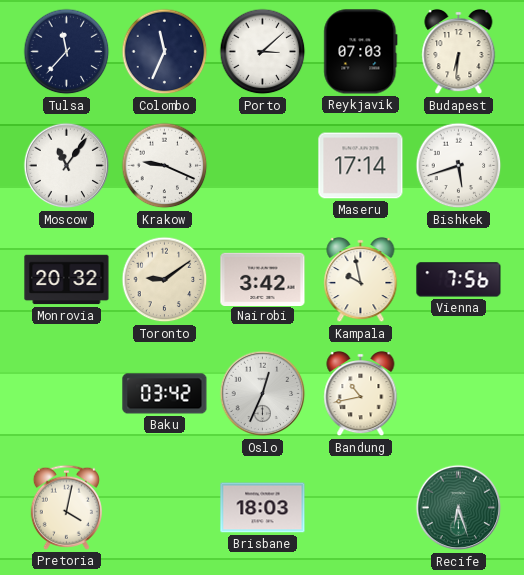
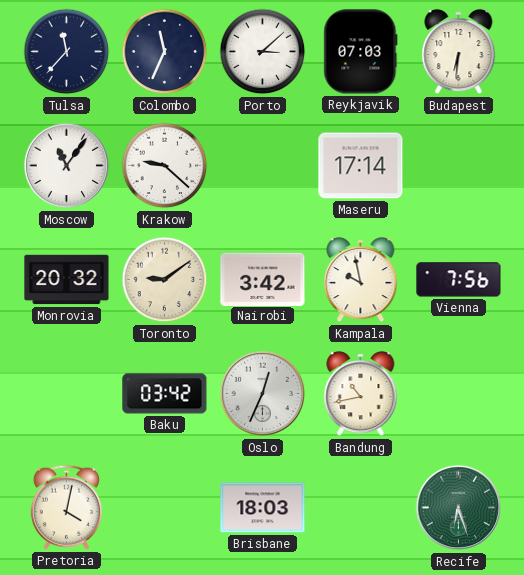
Krakow: 9:19 -> 9:22 (165, 166)
Bishkek: 5:42 -> none (459, 166)
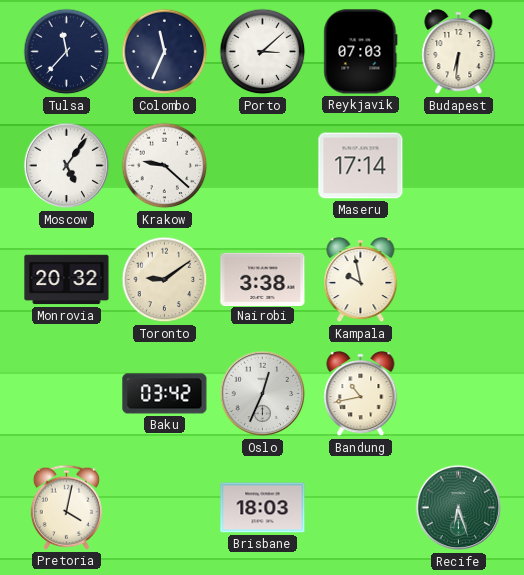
Moscow: 11:06 -> 5:06 (67, 166)
Nairobi: 3:42 -> 3:38 (263, 279)
Vienna: 7:56 -> none (459, 280)
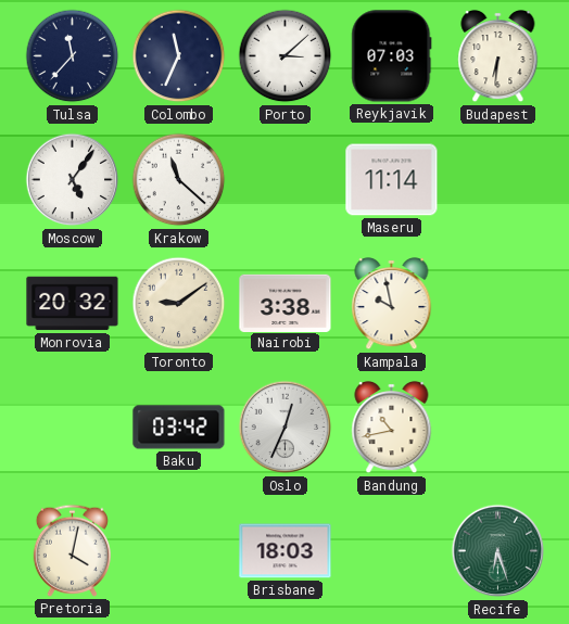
Krakow: 9:22 -> 11:22 (179, 180)
Maseru: 17:14 -> 11:14 (392, 180)
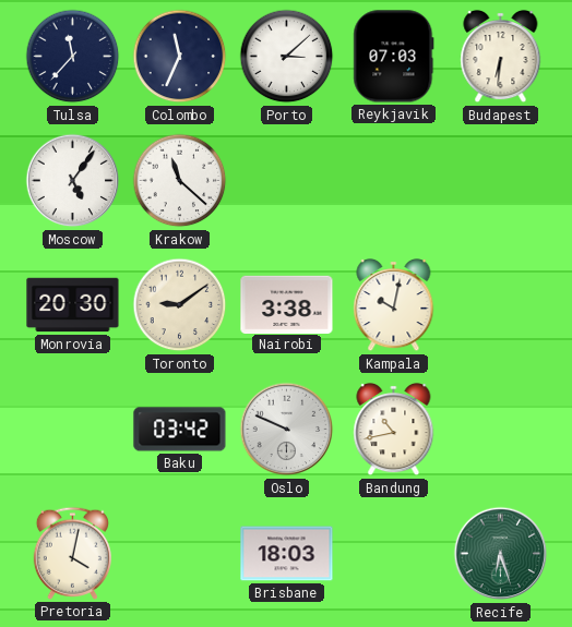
Maseru: 11:14 -> none (392, 180)
Monrovia: 20:32 -> 20:30 (73, 305)
Kampala: 9:58 -> 10:02 (394, 305)
Oslo: 12:34 -> 9:49 (287, 430)
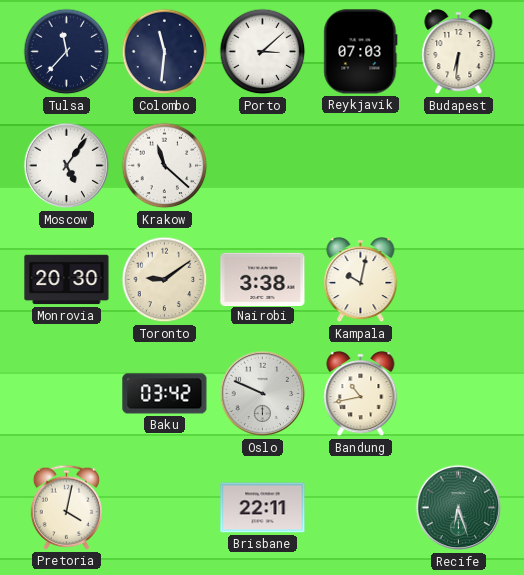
Colombo: 11:34 -> 11:31 (165, 52)
Brisbane: 18:03 -> 22:11 (263, 508)
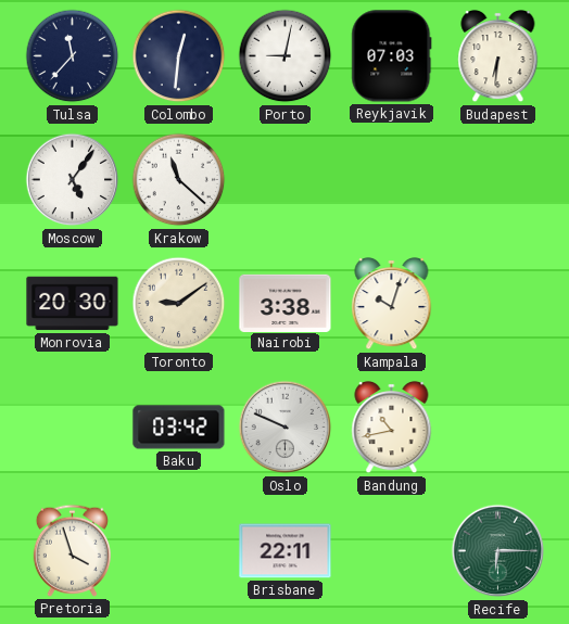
Colombo: 11:31 -> 12:31 (179, 56)
Porto: 3:08 -> 9:02 (286, 56)
Kampala: 10:02 -> 10:03 (392, 304)
Pretoria: 4:02 -> 3:57 (72, 550)
Recife: 6:27 -> 6:15 (498, 551)
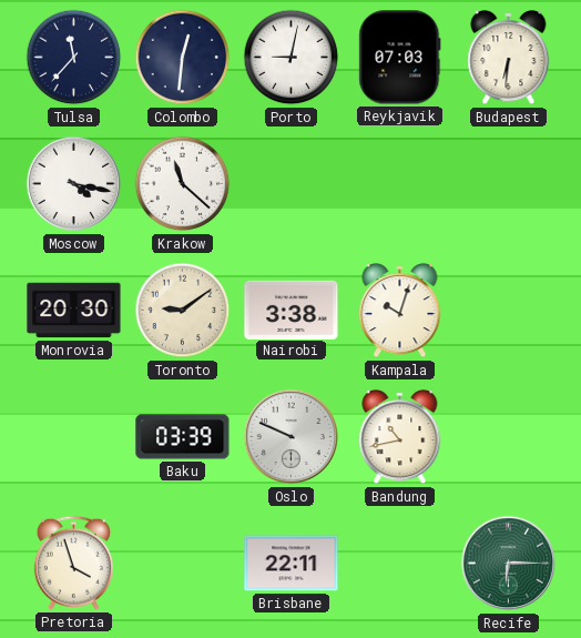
Moscow: 5:06 -> 4:17 (74, 184)
Baku: 03:42 -> 03:39 (183, 437)
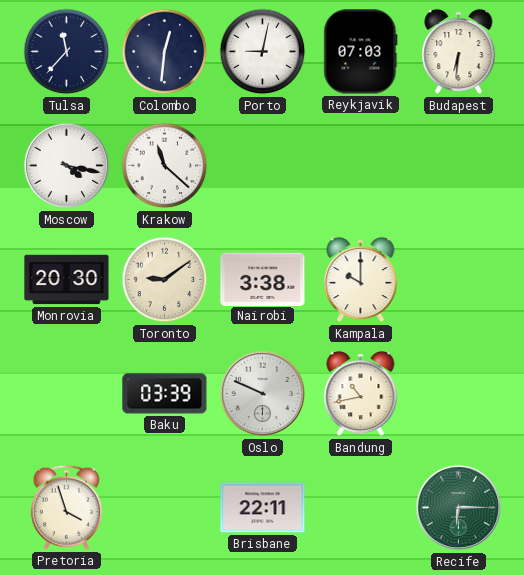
Kampala: 10:03 -> 10:00 (361, 280)
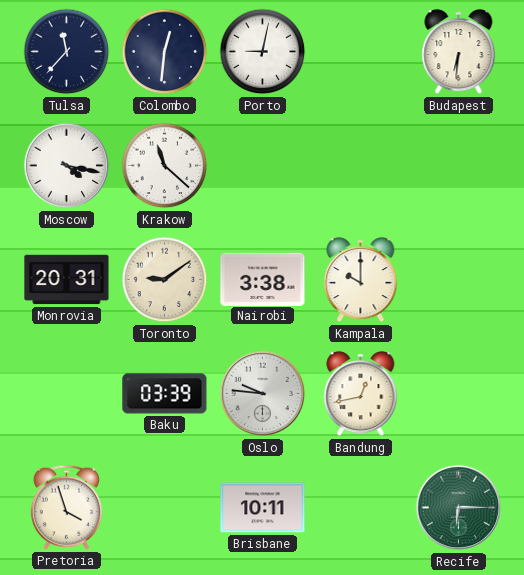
Reykjavik: 07:03 -> none (361, 52)
Monrovia: 20:30 -> 20:31 (67, 280)
Oslo: 9:49 -> 9:46 (263, 394)
Bandung: 10:43 -> 12:43 (361, 394)
Brisbane: 22:11 -> 10:11 (263, 508)
